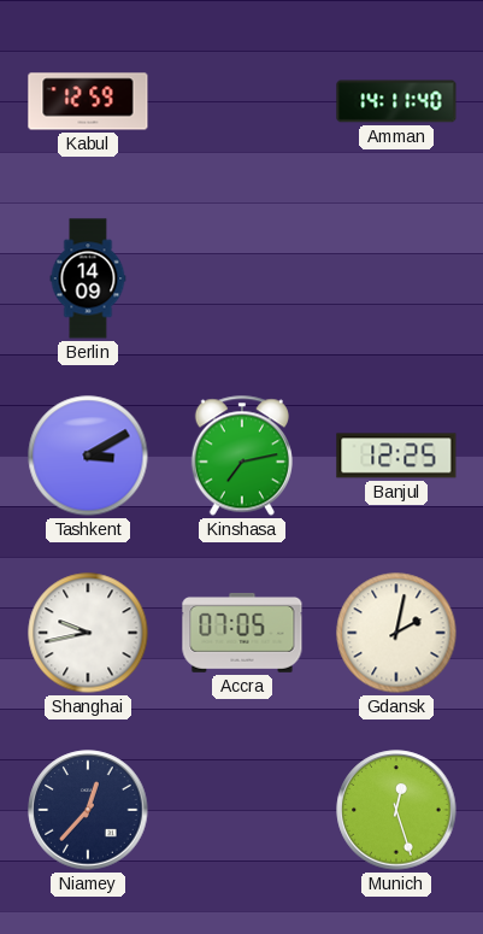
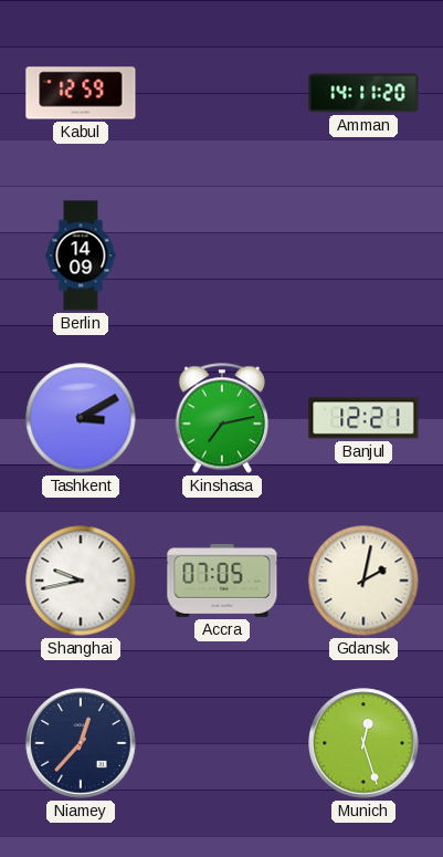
Amman: 14:11:40 -> 14:11:20 (363, 93)
Banjul: 12:25 -> 12:21 (363, 418)
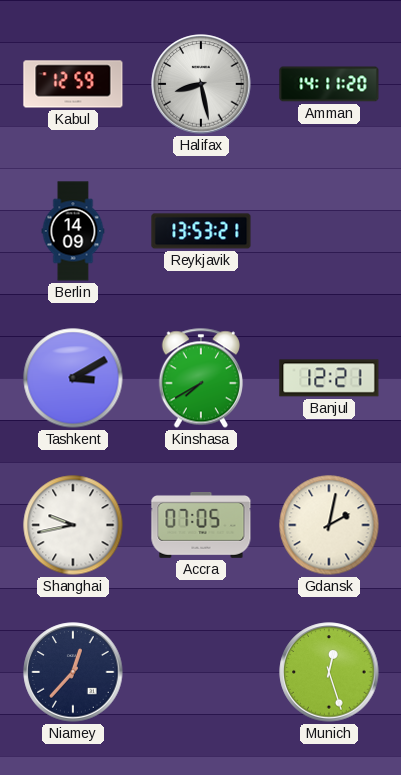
Halifax: none -> 8:28 (201, 84)
Reykjavik: none -> 13:53 (201, 231)
Kinshasa: 7:13 -> 7:40 (201, 378)
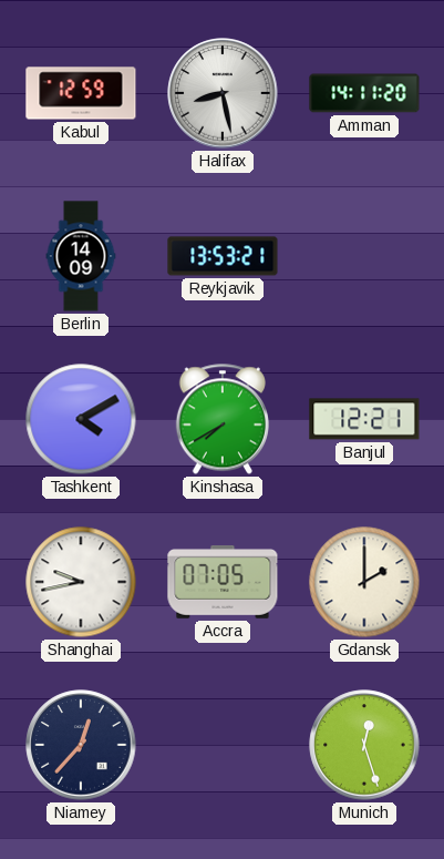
Tashkent: 3:10 -> 4:10 (81, 419)
Gdansk: 2:02 -> 2:00 (364, 582)
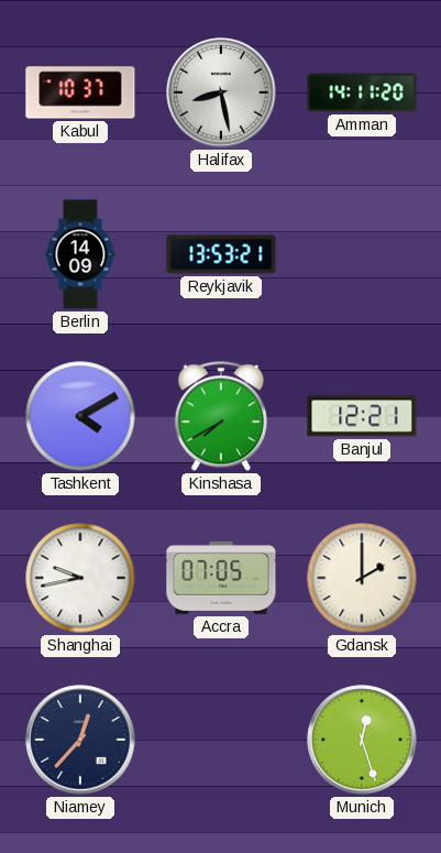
Kabul: 12:59 -> 10:37 (80, 92)
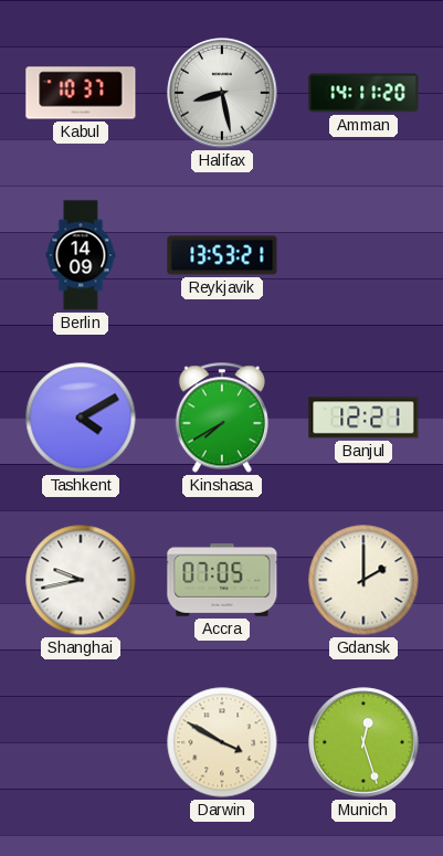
Niamey: 12:37 -> none (80, 740)
Darwin: none -> 3:50 (222, 742)
